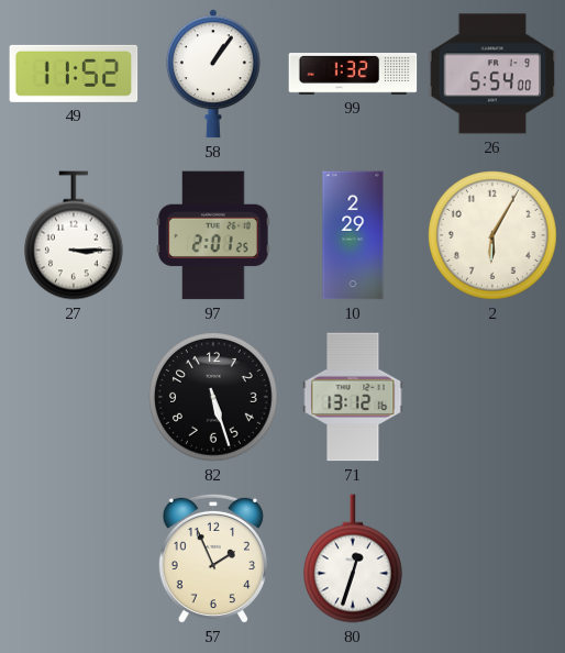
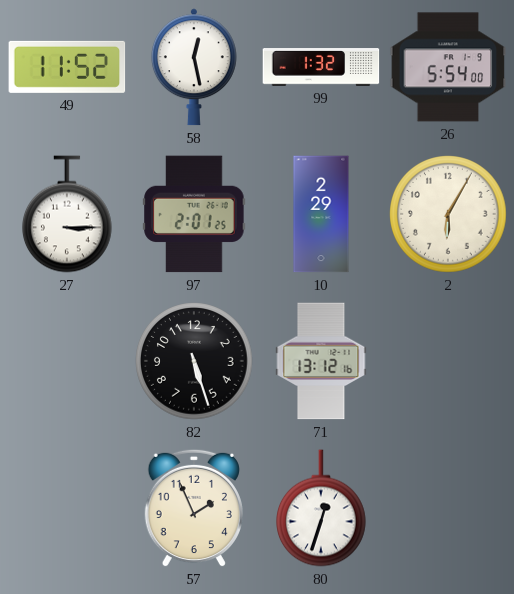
58: 1:06 -> 12:28 (194, 67)
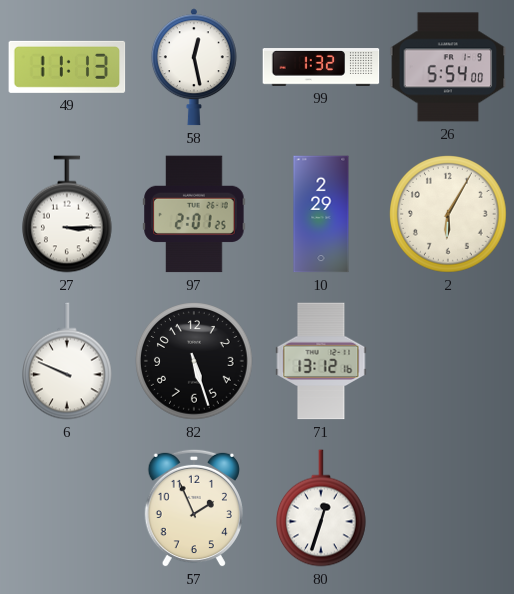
49: 11:52 -> 11:13 (67, 67)
6: none -> 9:49 (68, 361)
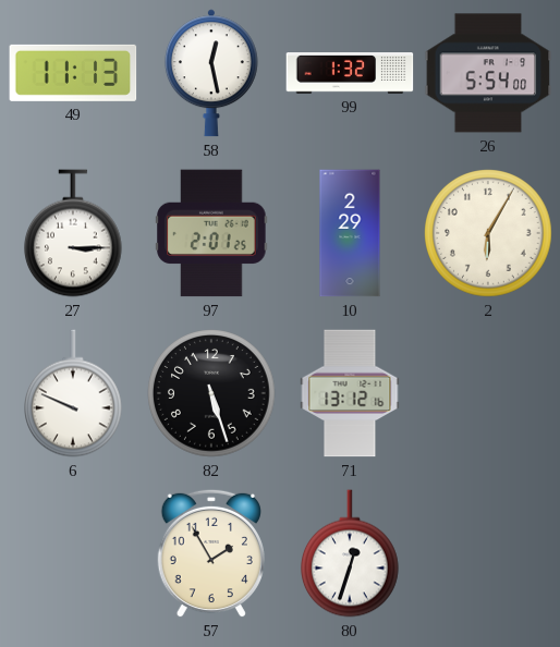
57: 1:56 -> 1:55 (211, 553)
